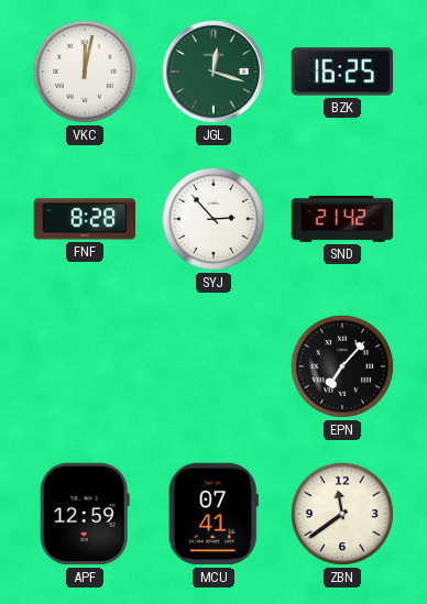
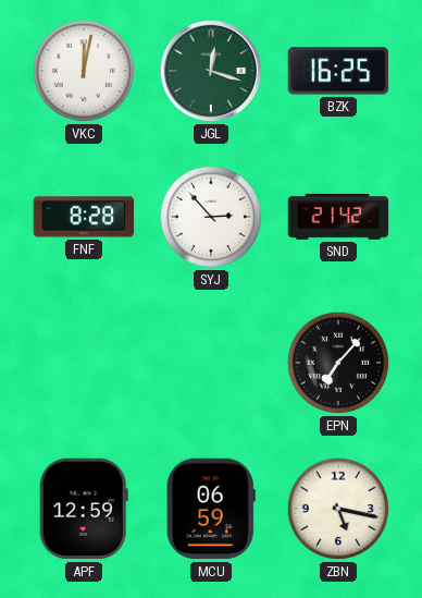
MCU: 07:41 -> 06:59 (211, 509)
ZBN: 11:39 -> 5:17 (338, 509)
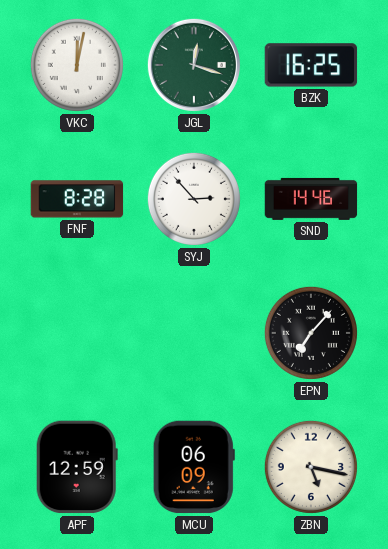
SND: 21:42 -> 14:46 (311, 199)
MCU: 06:59 -> 06:09 (194, 467)
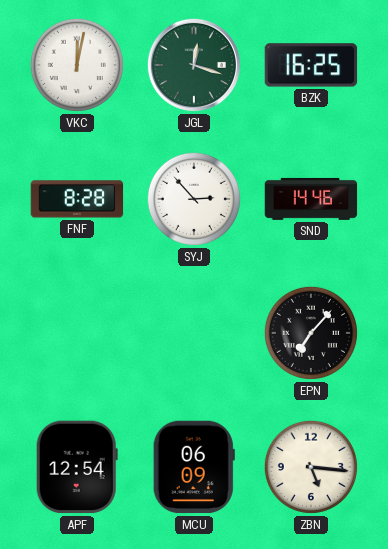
APF: 12:59 -> 12:54 (77, 467)
ZBN: 5:17 -> 5:16 (311, 467)
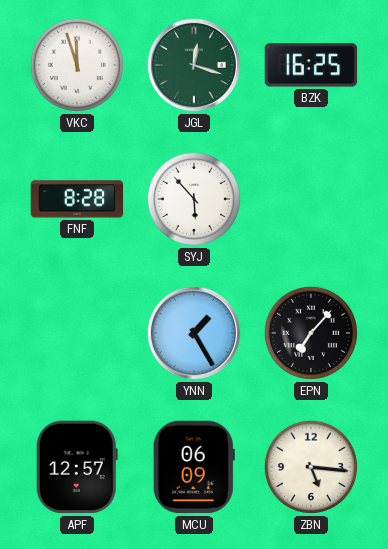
VKC: 12:02 -> 11:57 (77, 65)
SYJ: 2:53 -> 5:53 (194, 199)
SND: 14:46 -> none (311, 199)
YNN: none -> 1:25 (194, 333)
APF: 12:54 -> 12:57 (77, 467)
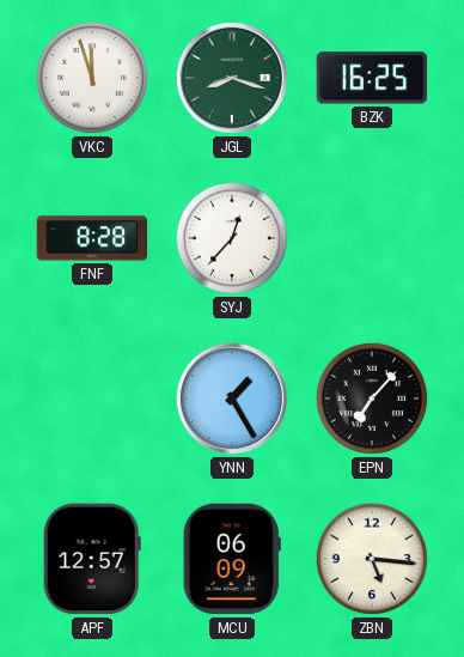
JGL: 12:18 -> 8:18 (232, 78)
SYJ: 5:53 -> 12:37 (232, 238)
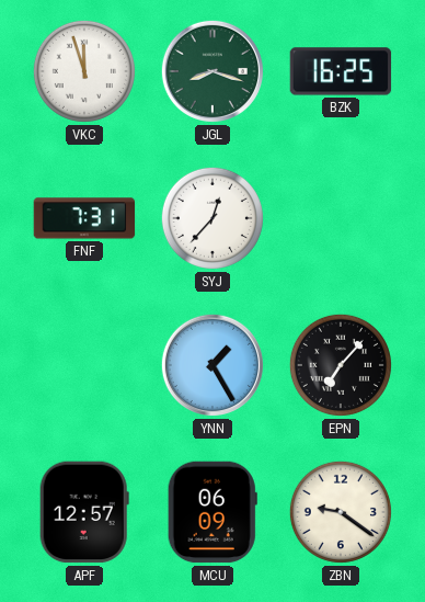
FNF: 8:28 -> 7:31 (84, 218)
ZBN: 5:16 -> 9:21 (341, 512)
